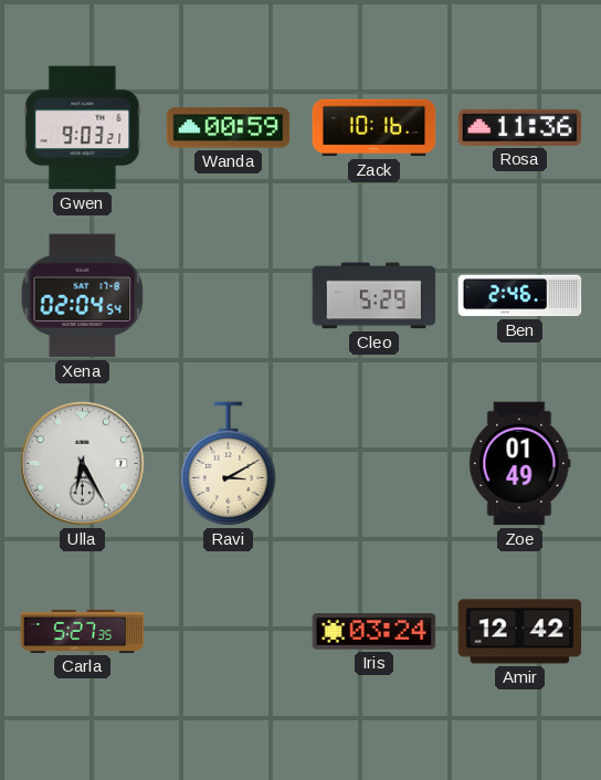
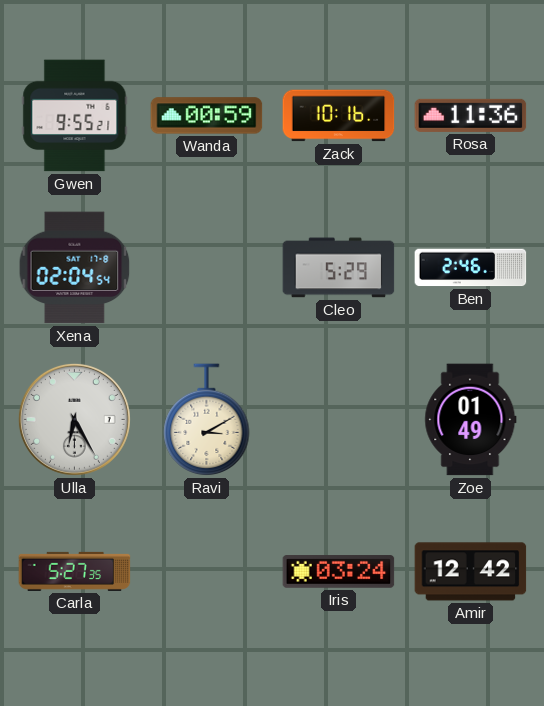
Gwen: 9:03 -> 9:55 (75, 116)
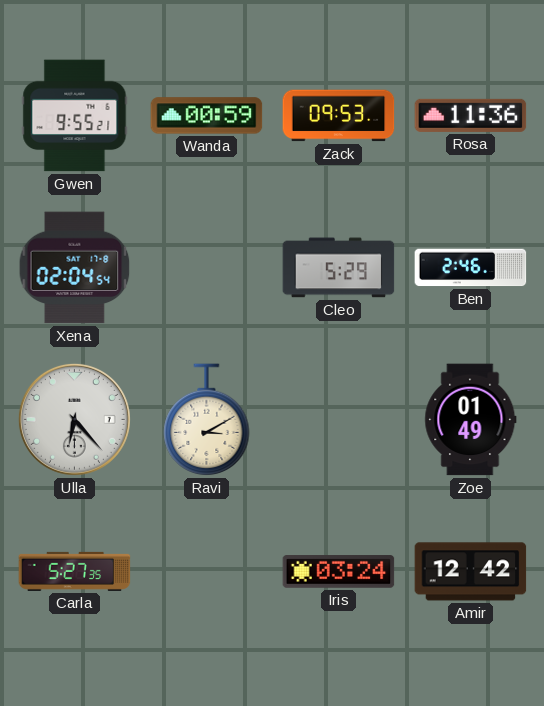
Zack: 10:16 -> 09:53 (339, 116)
Ulla: 6:25 -> 6:23 (74, 419)
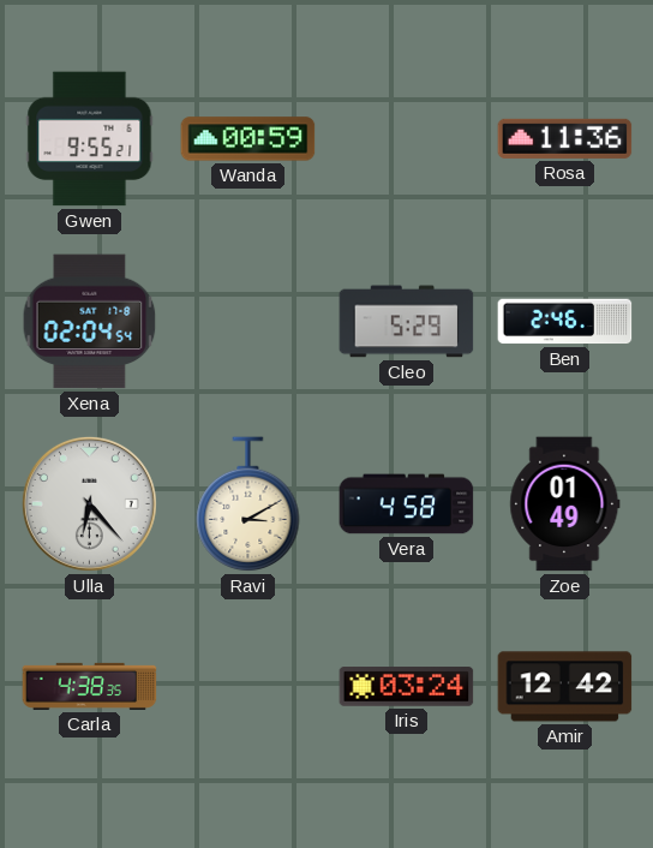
Zack: 09:53 -> none (339, 116)
Vera: none -> 4:58 (407, 504)
Carla: 5:27 -> 4:38 (90, 686)
